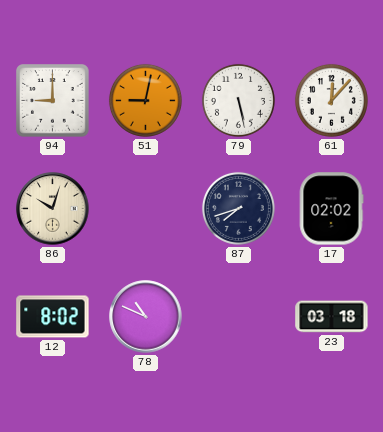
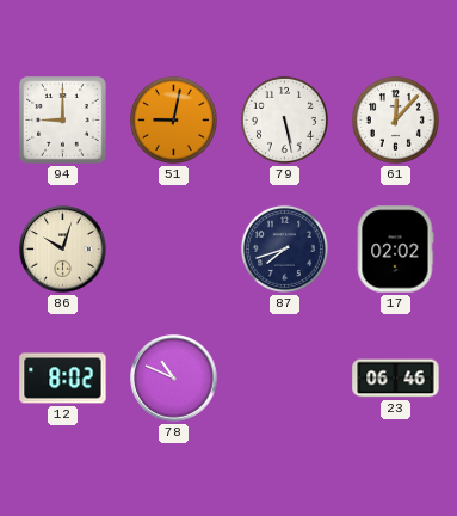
23: 03:18 -> 06:46 (396, 379)
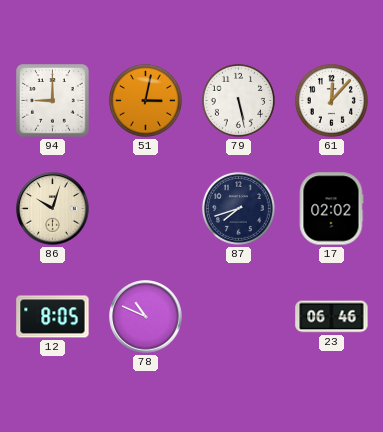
51: 9:02 -> 3:02 (145, 100)
12: 8:02 -> 8:05 (53, 317)
